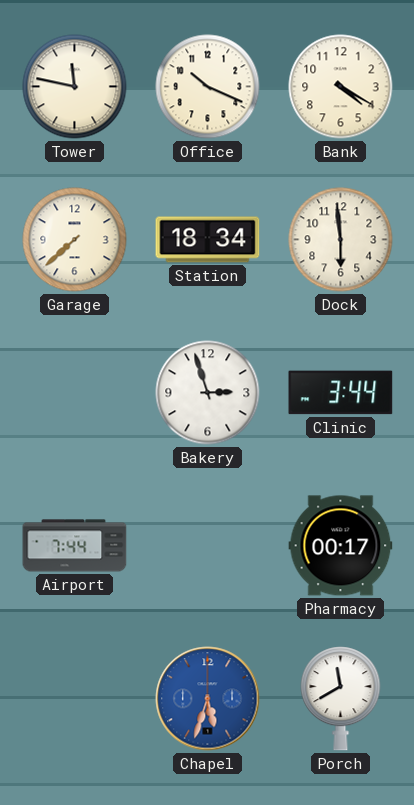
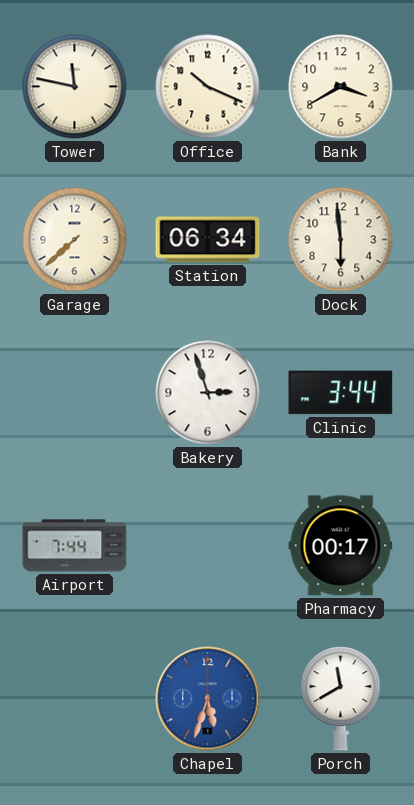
Bank: 4:20 -> 3:40 (341, 87)
Station: 18:34 -> 06:34 (208, 240)
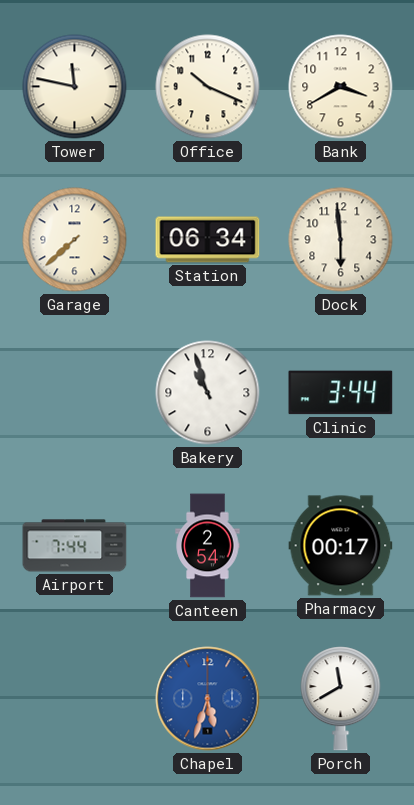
Bakery: 2:57 -> 10:57 (208, 393)
Canteen: none -> 2:54 (208, 546)
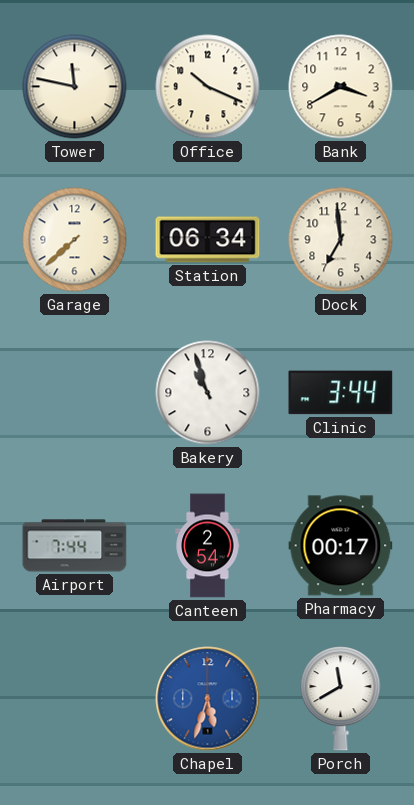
Dock: 5:59 -> 6:59 (341, 240)
